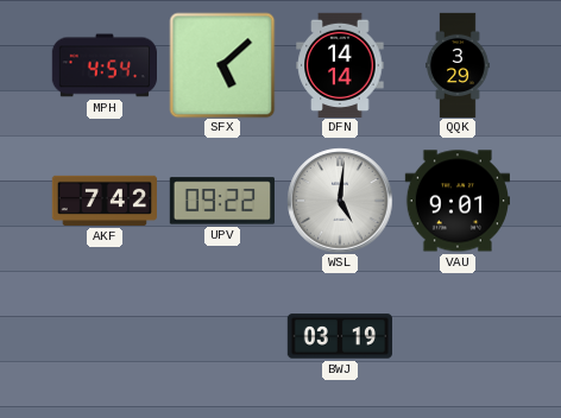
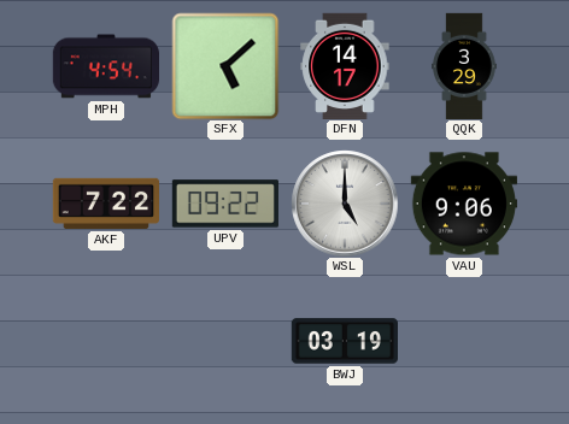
DFN: 14:14 -> 14:17 (345, 65)
AKF: 7:42 -> 7:22 (105, 204)
WSL: 5:01 -> 5:00 (345, 204)
VAU: 9:01 -> 9:06 (463, 204)
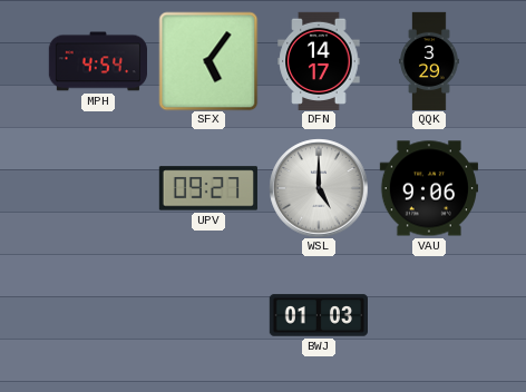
SFX: 5:08 -> 5:06 (208, 61)
AKF: 7:22 -> none (105, 204)
UPV: 09:22 -> 09:27 (207, 188)
BWJ: 03:19 -> 01:03 (318, 315)
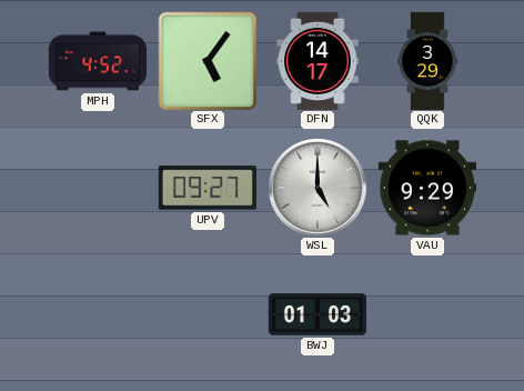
MPH: 4:54 -> 4:52 (97, 61)
VAU: 9:06 -> 9:29 (426, 188)
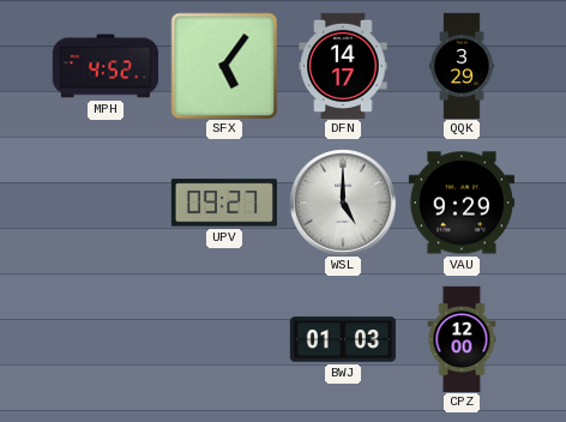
CPZ: none -> 12:00 (462, 339)
